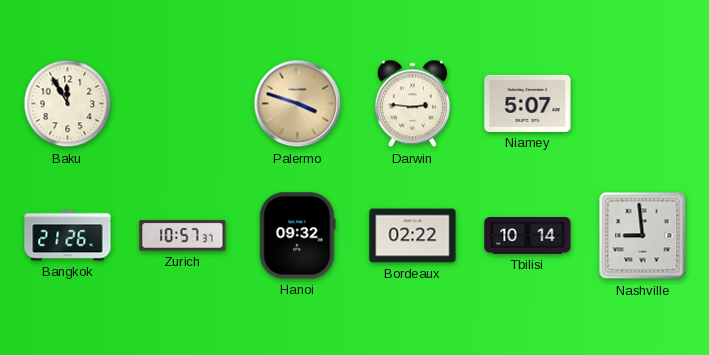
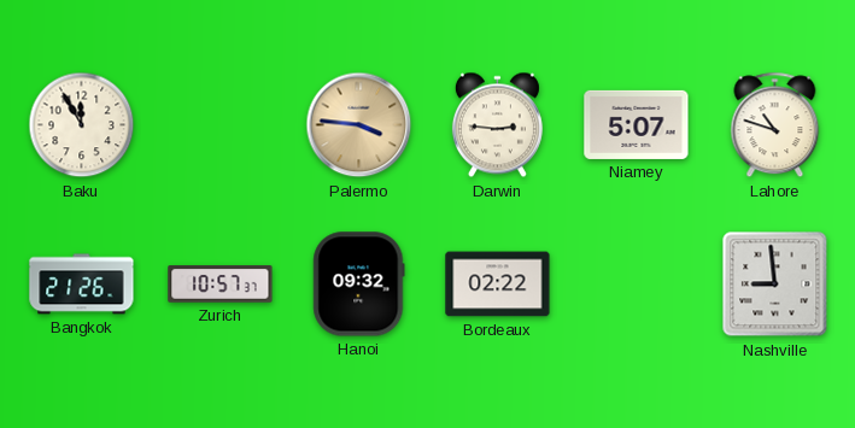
Palermo: 3:48 -> 3:46 (359, 125)
Lahore: none -> 10:48 (775, 125)
Tbilisi: 10:14 -> none (528, 236)
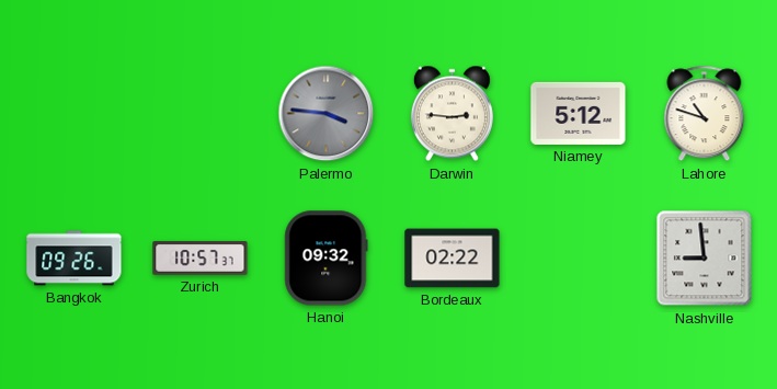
Baku: 11:55 -> none (82, 125)
Palermo dial: champagne -> grey (327, 114)
Niamey: 5:07 -> 5:12 (579, 113)
Bangkok: 21:26 -> 09:26 (75, 259)
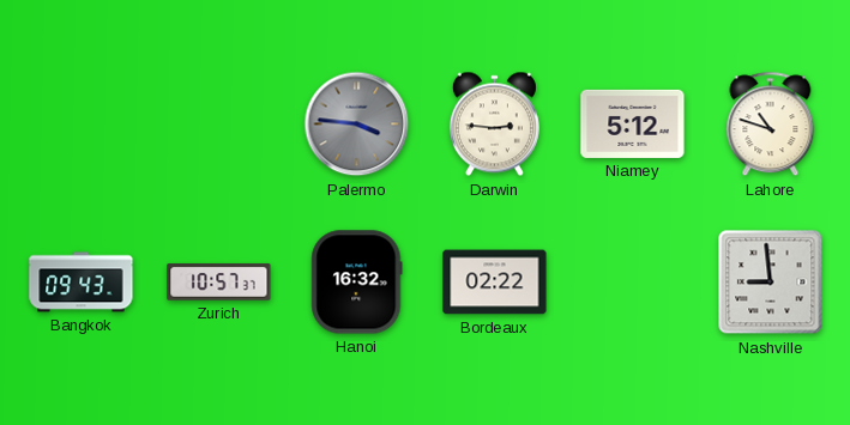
Bangkok: 09:26 -> 09:43 (82, 283)
Hanoi: 09:32 -> 16:32 (357, 283)
